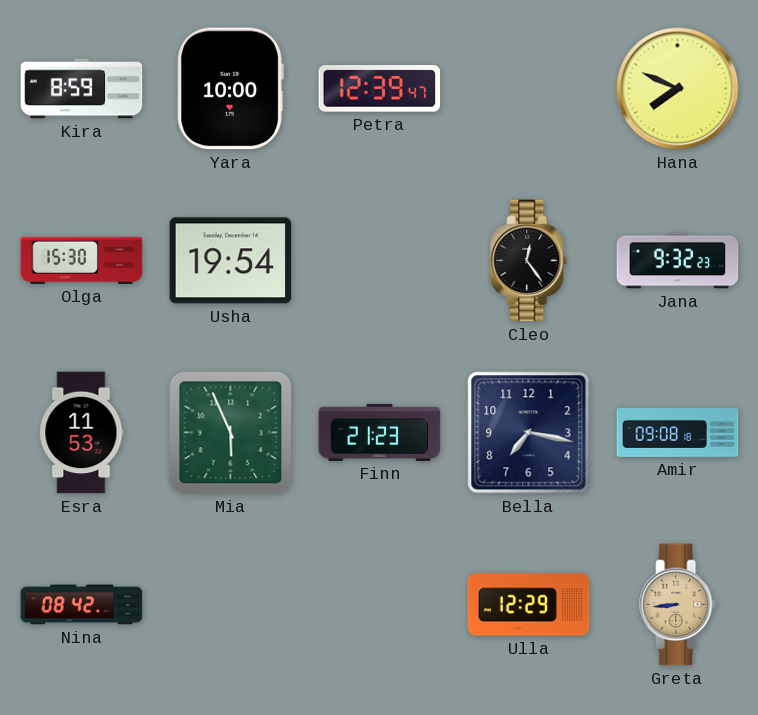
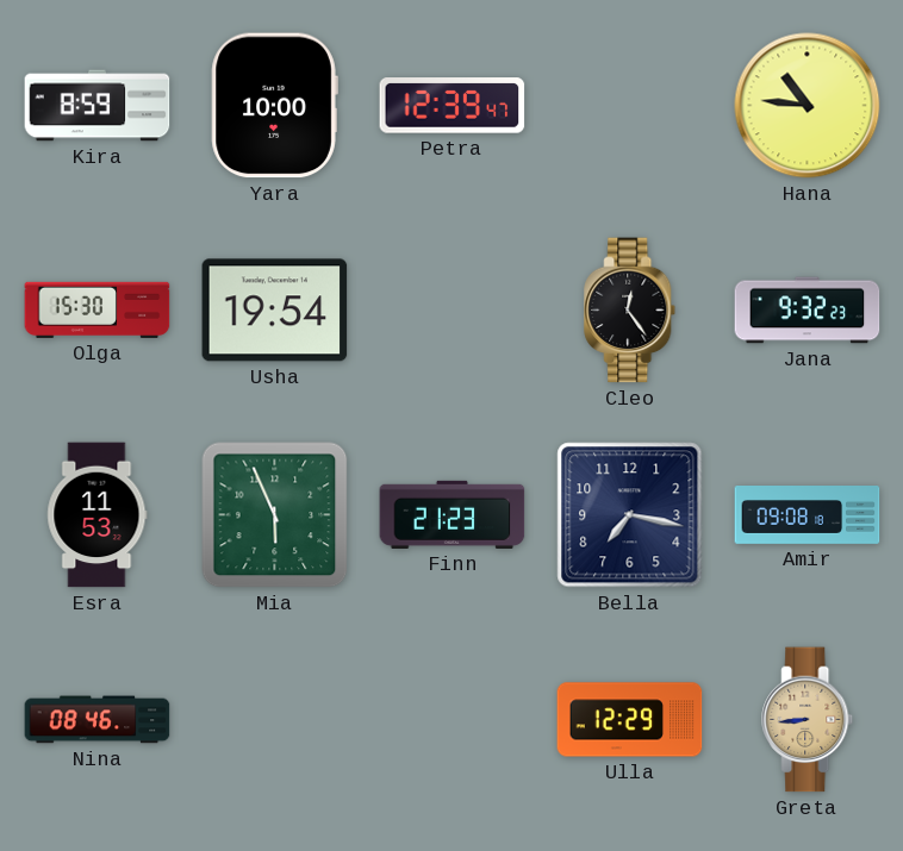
Hana: 7:49 -> 10:46 (808, 106)
Nina: 08:42 -> 08:46 (98, 720)
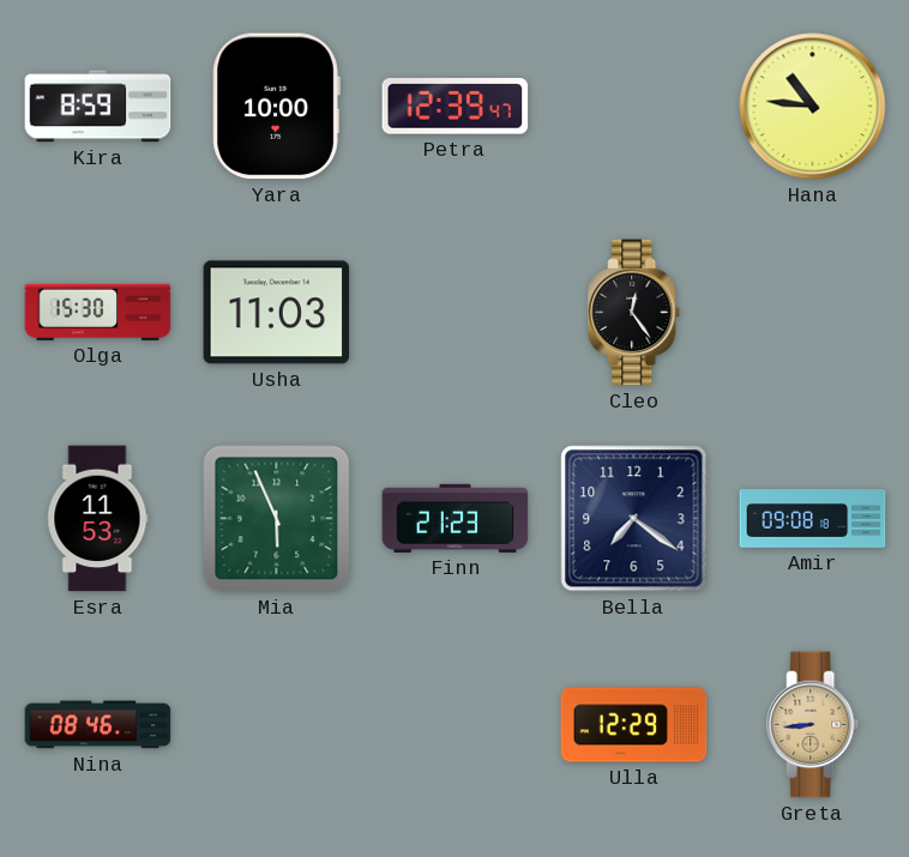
Usha: 19:54 -> 11:03 (277, 313)
Jana: 9:32 -> none (808, 311)
Bella: 7:17 -> 7:21 (634, 519)
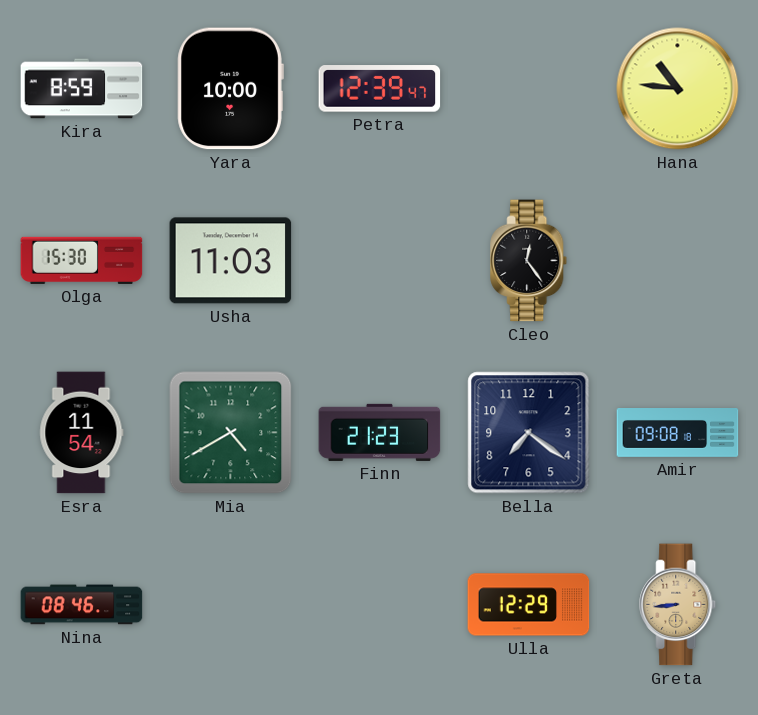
Esra: 11:53 -> 11:54 (82, 433)
Mia: 5:56 -> 4:40 (231, 433)
